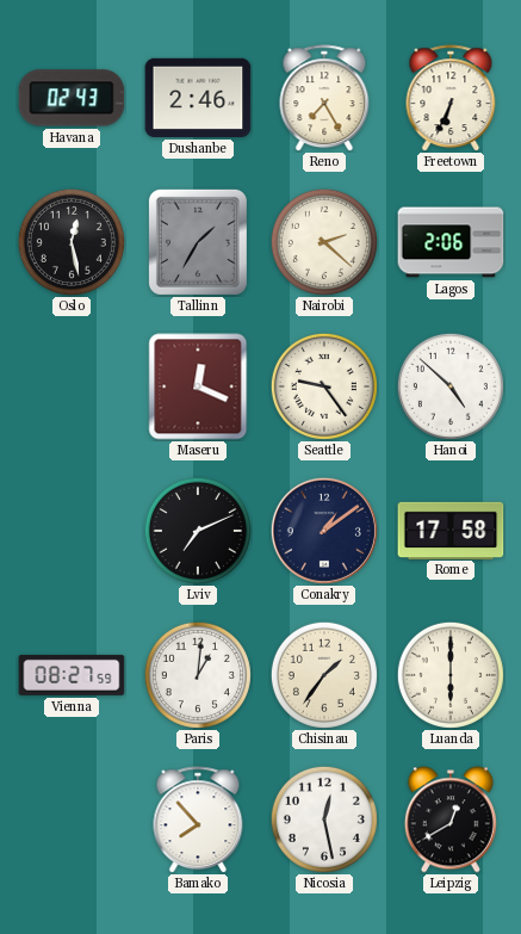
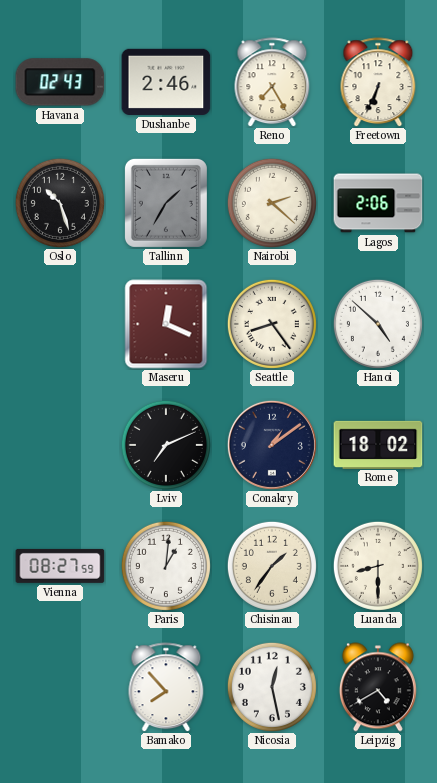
Oslo: 12:28 -> 10:27 (60, 203)
Seattle: 9:24 -> 8:24 (272, 324)
Rome: 17:58 -> 18:02 (378, 444)
Luanda: 6:00 -> 8:30 (378, 566)
Leipzig: 12:40 -> 4:40 (378, 687)
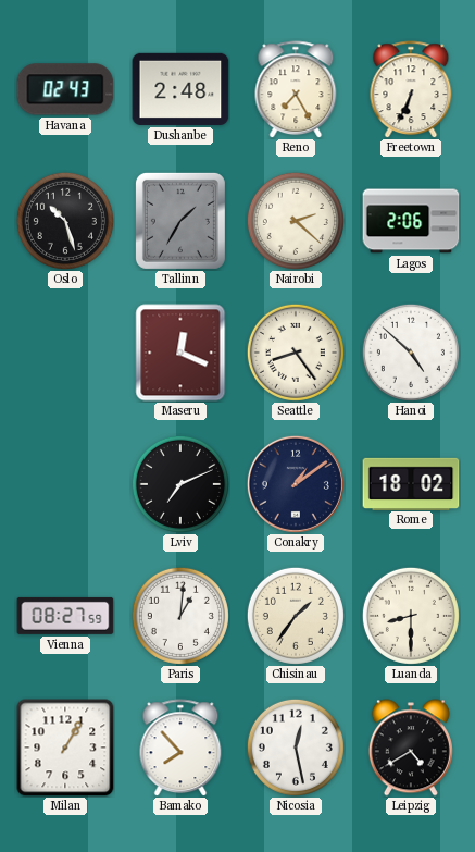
Dushanbe: 2:46 -> 2:48 (180, 89)
Milan: none -> 1:05 (65, 748)
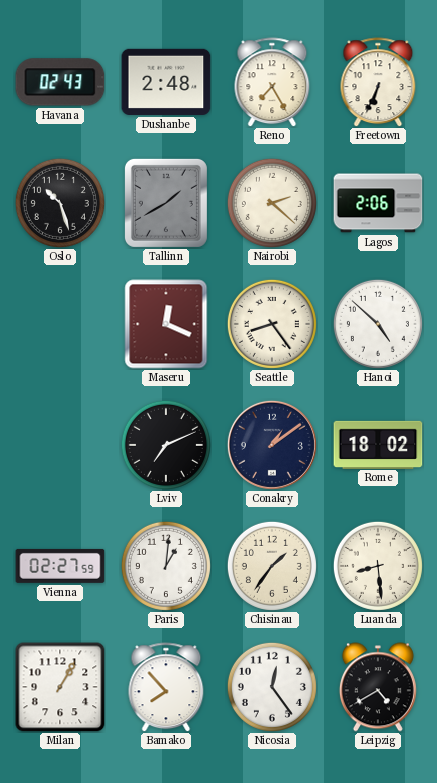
Tallinn: 1:35 -> 1:40 (166, 203)
Vienna: 08:27 -> 02:27 (60, 566)
Luanda: 8:30 -> 8:29 (378, 566)
Nicosia: 12:28 -> 12:24 (272, 687)
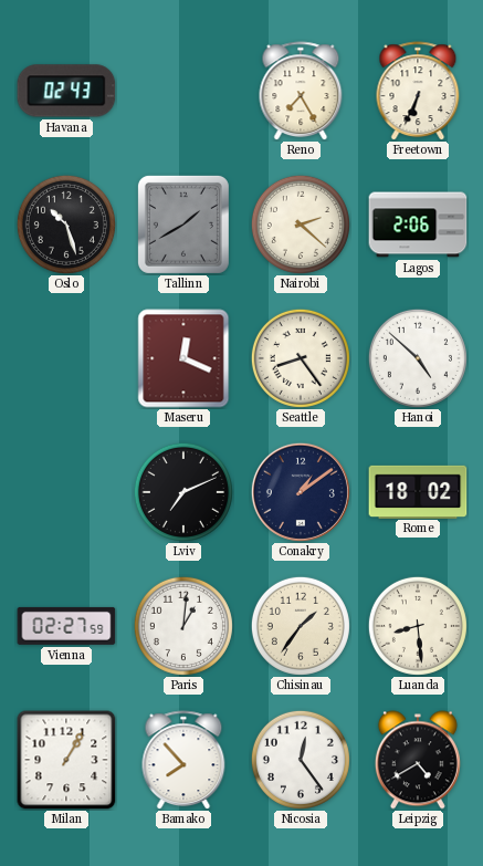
Dushanbe: 2:48 -> none (166, 82)
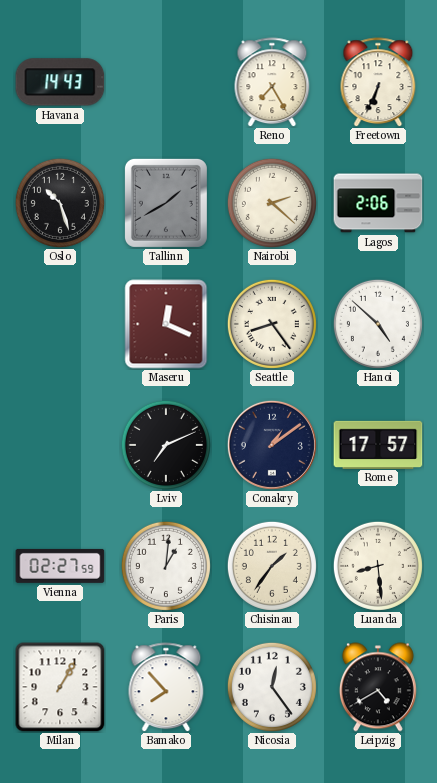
Havana: 02:43 -> 14:43 (60, 82)
Rome: 18:02 -> 17:57 (378, 444)
